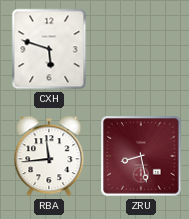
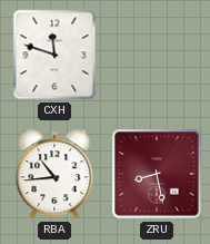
CXH: 5:48 -> 11:48 (54, 55)
RBA: 11:44 -> 10:44 (54, 174)
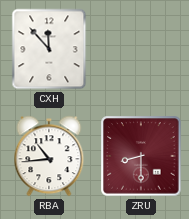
CXH: 11:48 -> 11:53 (49, 49)
ZRU: 8:28 -> 8:30 (141, 156)
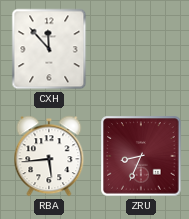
RBA: 10:44 -> 5:44 (49, 156)
ZRU: 8:30 -> 8:34 (141, 156)
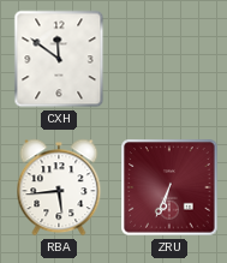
CXH: 11:53 -> 11:51 (59, 59)
ZRU: 8:34 -> 6:34 (169, 187)
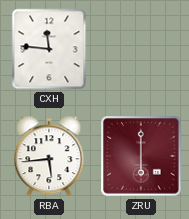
CXH: 11:51 -> 11:46 (49, 49)
ZRU: 6:34 -> 6:00 (141, 156)
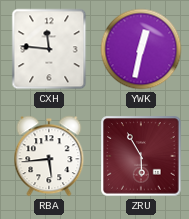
YWK: none -> 12:32 (141, 49)
ZRU: 6:00 -> 5:55 (141, 156)
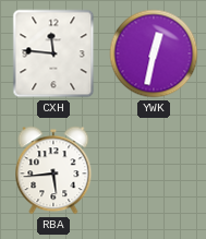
ZRU: 5:55 -> none (141, 156)
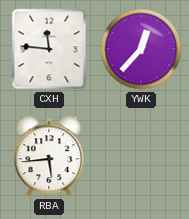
YWK: 12:32 -> 12:37 (141, 49)
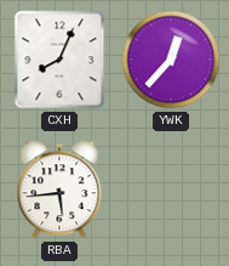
CXH: 11:46 -> 8:04 (59, 60)
